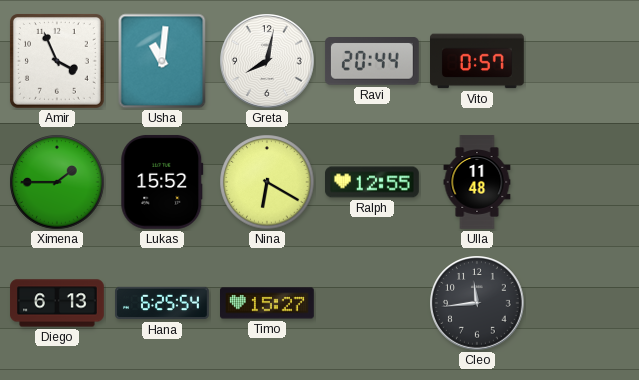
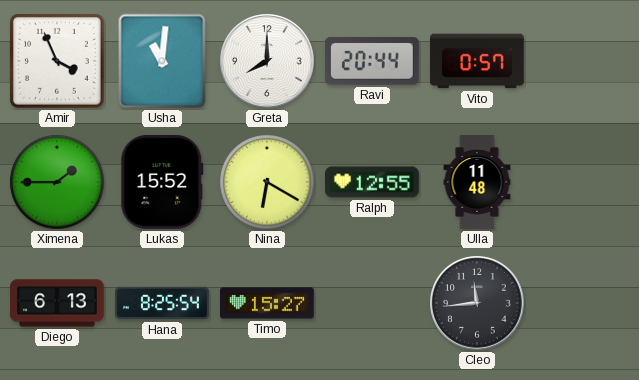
Greta: 8:02 -> 8:00 (267, 61)
Hana: 6:25 -> 8:25 (163, 303)
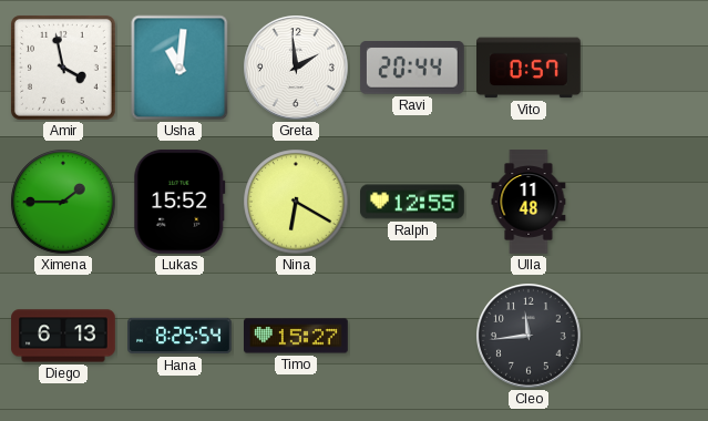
Amir: 3:56 -> 3:58 (63, 68)
Greta: 8:00 -> 1:59 (296, 68)
